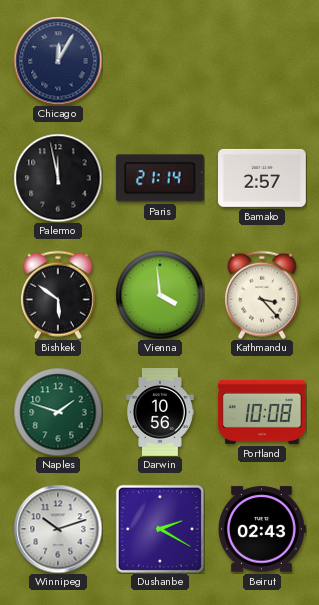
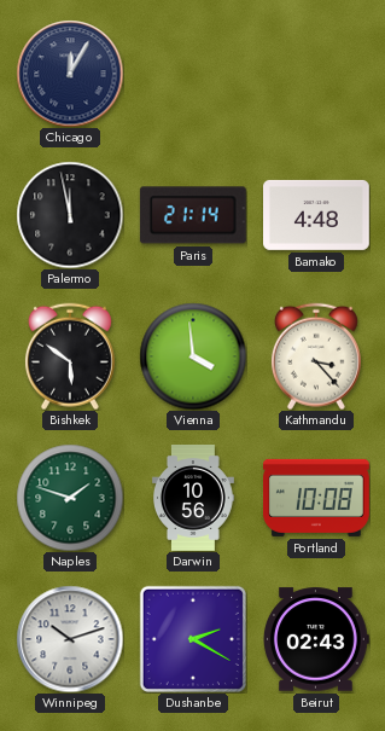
Bamako: 2:57 -> 4:48 (317, 215)
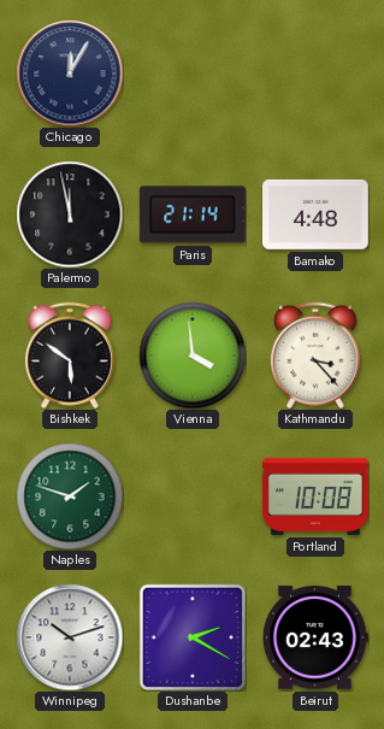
Darwin: 10:56 -> none (194, 499)
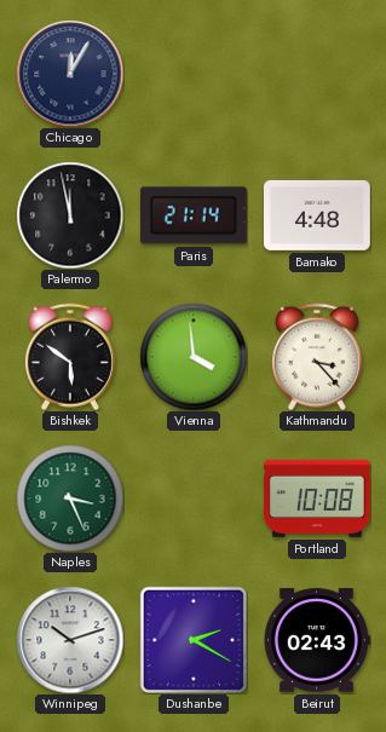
Naples: 1:48 -> 3:26 (70, 498)
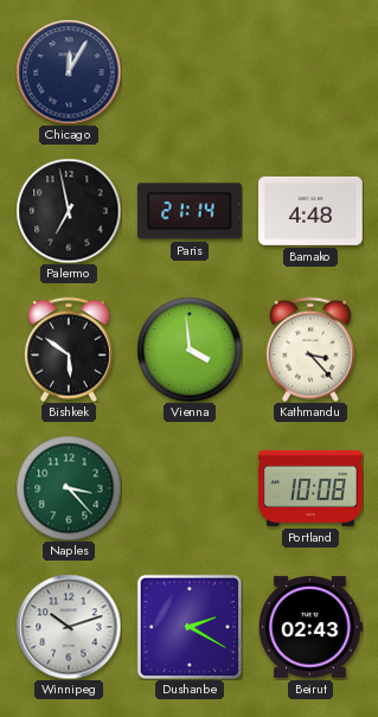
Palermo: 11:58 -> 6:58 (69, 211)
Naples: 3:26 -> 3:23 (69, 488)
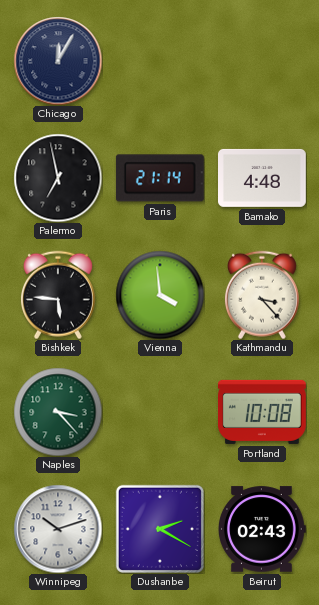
Bishkek: 5:51 -> 5:46 (58, 295)
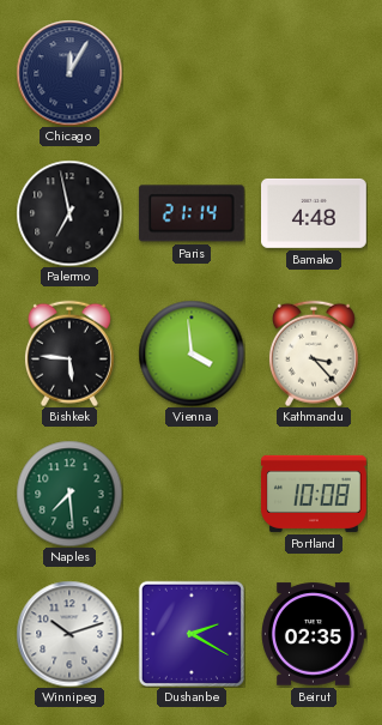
Naples: 3:23 -> 7:29 (69, 494)
Beirut: 02:43 -> 02:35 (315, 634)
